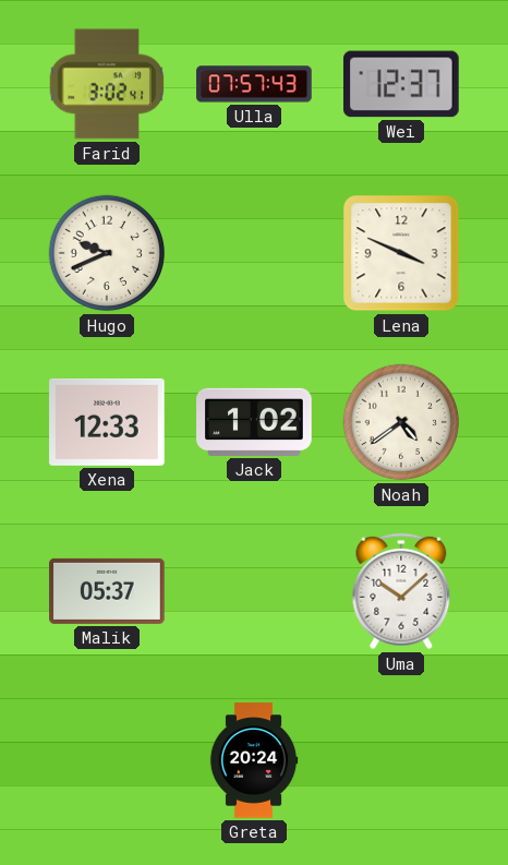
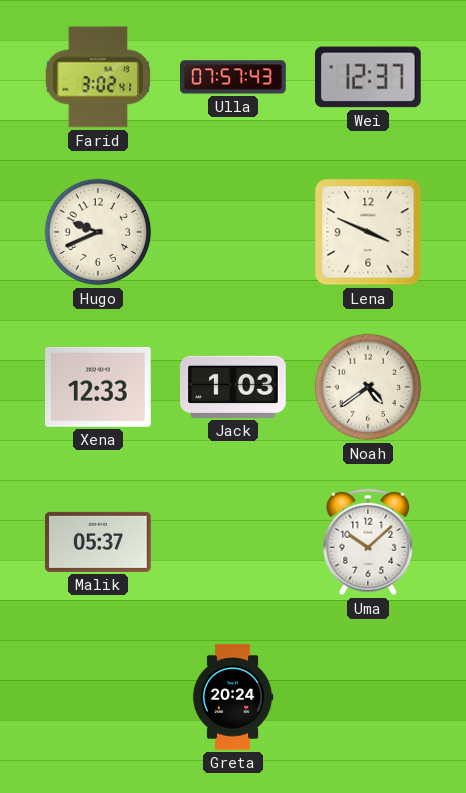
Jack: 1:02 -> 1:03 (233, 387)
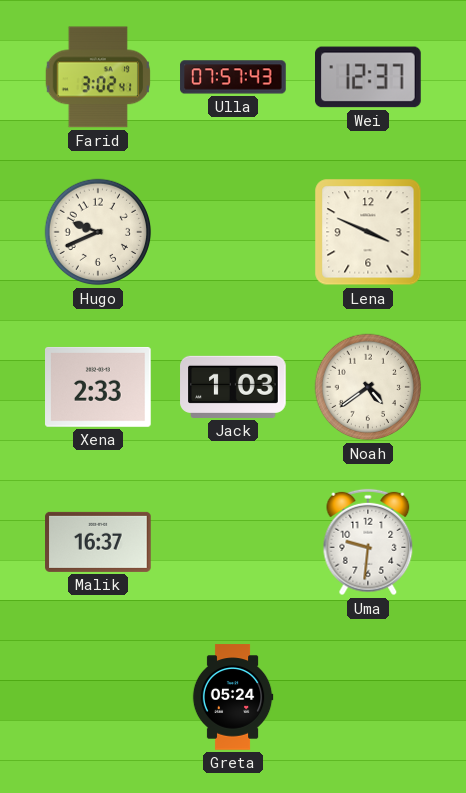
Xena: 12:33 -> 2:33 (99, 387)
Malik: 05:37 -> 16:37 (98, 542)
Uma: 10:08 -> 9:31 (368, 542)
Greta: 20:24 -> 05:24 (233, 697)
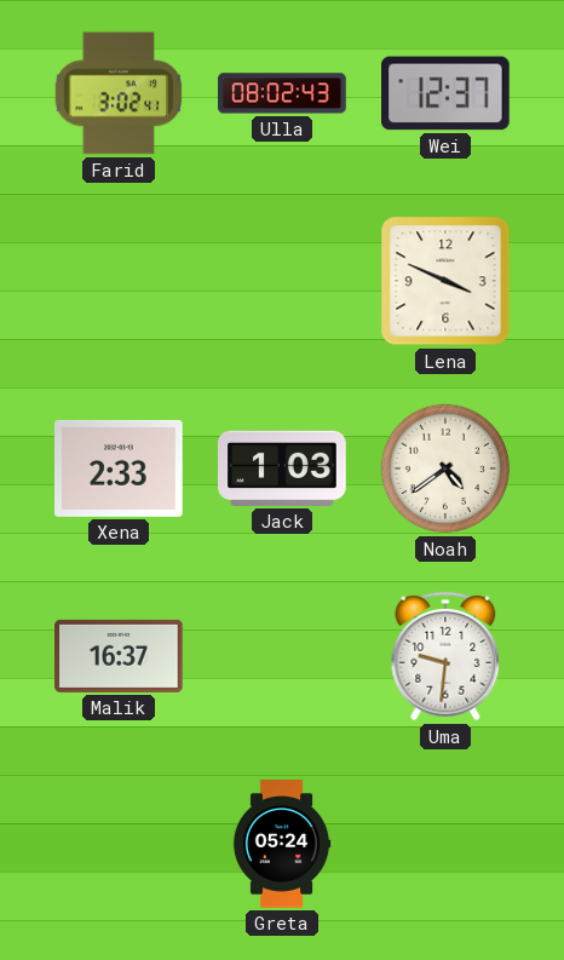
Ulla: 07:57 -> 08:02 (282, 93)
Hugo: 9:41 -> none (98, 232)
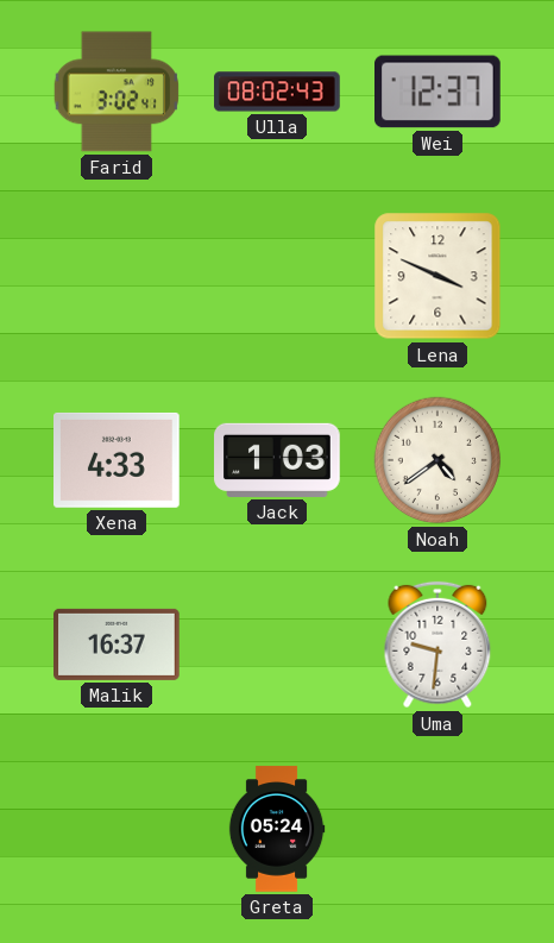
Xena: 2:33 -> 4:33 (118, 460)
